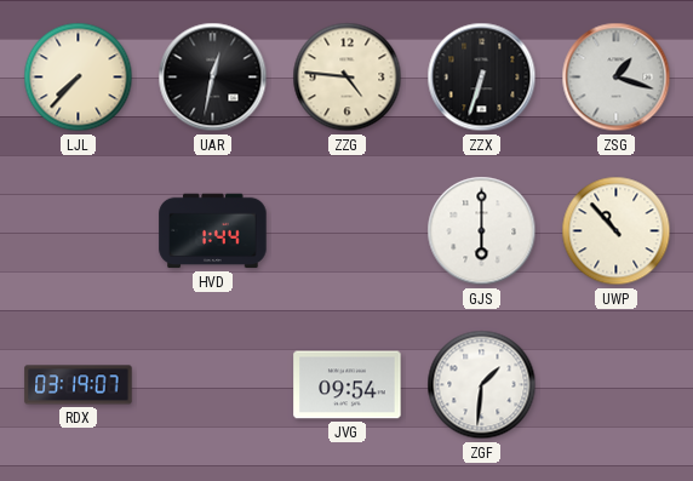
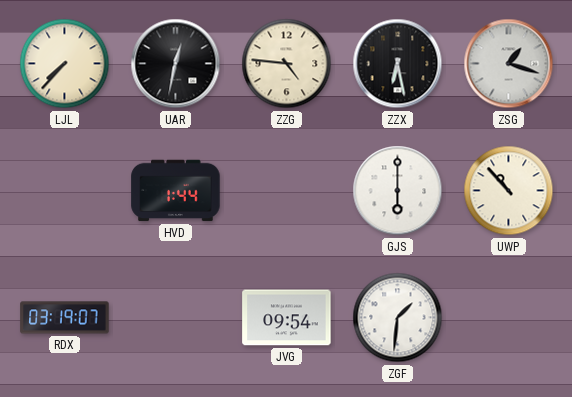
ZZX: 6:33 -> 6:28 (398, 64)
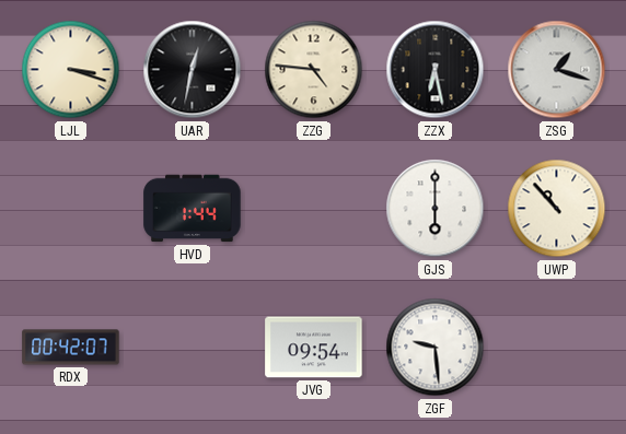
LJL: 7:37 -> 3:18 (71, 70)
RDX: 03:19 -> 00:42 (71, 348)
ZGF: 1:31 -> 9:29 (436, 348)
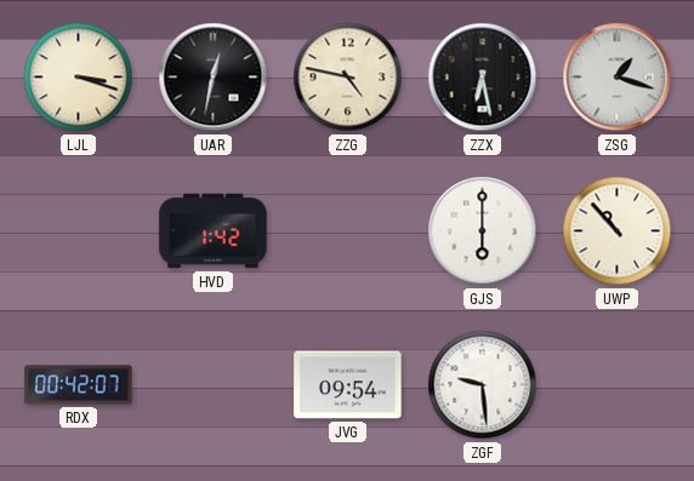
ZZG: 4:46 -> 4:47 (348, 78)
HVD: 1:44 -> 1:42 (214, 231)
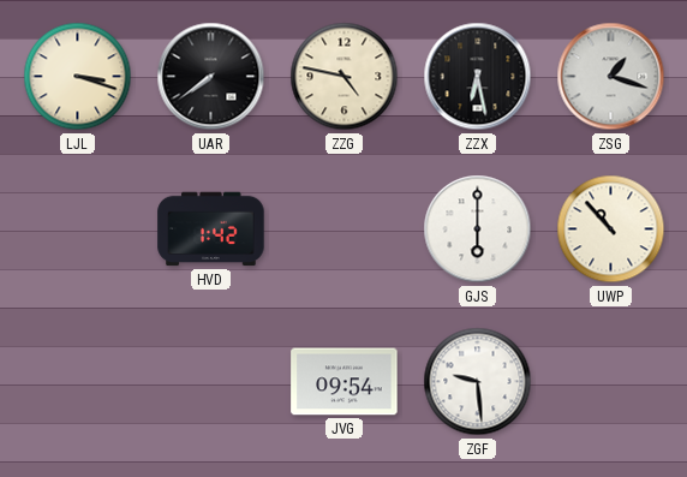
UAR: 12:32 -> 7:39 (211, 77)
RDX: 00:42 -> none (79, 385)
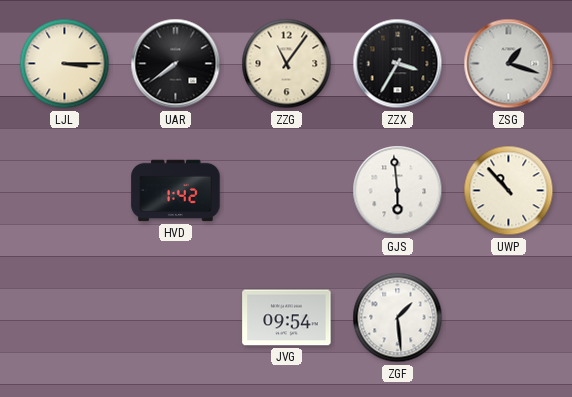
LJL: 3:18 -> 3:15 (65, 64)
ZZG: 4:47 -> 11:06 (287, 64)
ZZX: 6:28 -> 3:35 (398, 64)
GJS: 6:00 -> 5:59 (398, 191)
ZGF: 9:29 -> 1:29 (398, 318)
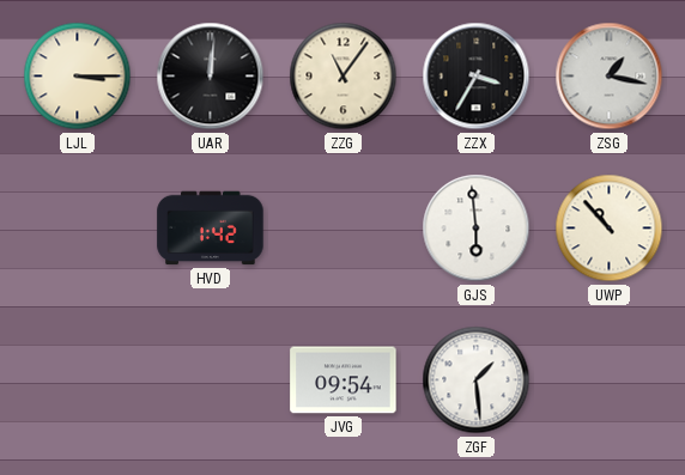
UAR: 7:39 -> 12:01 (211, 77)
ZSG: 1:18 -> 1:17 (610, 77)
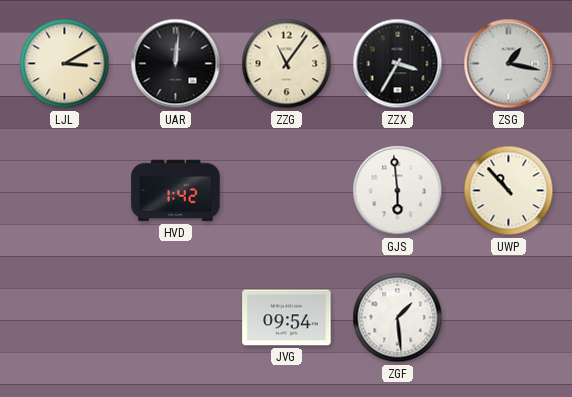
LJL: 3:15 -> 3:10 (65, 64)
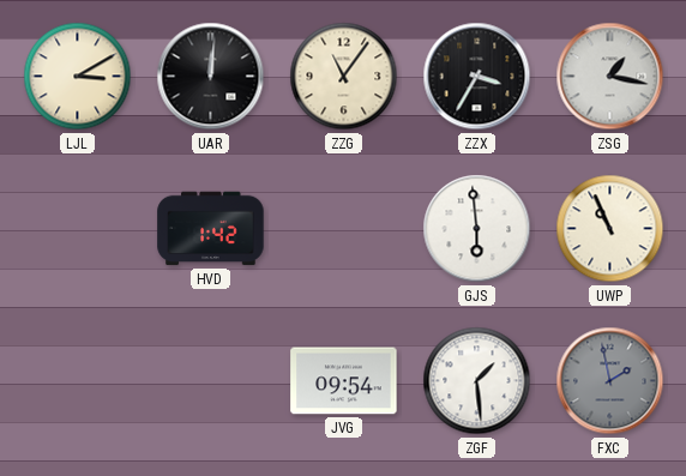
UWP: 10:53 -> 10:56 (610, 229)
FXC: none -> 1:58 (610, 381)
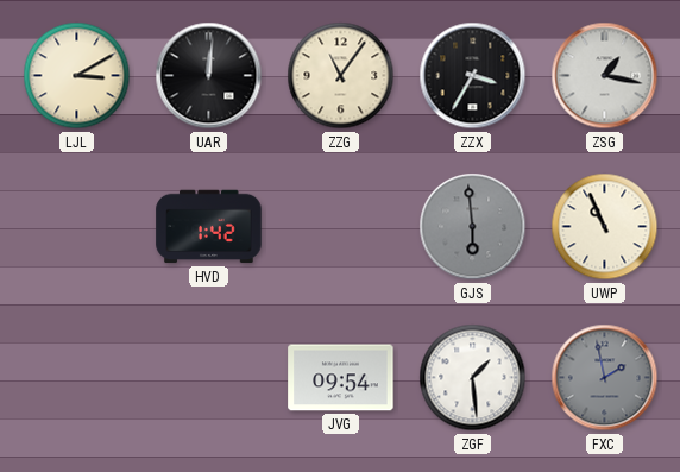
GJS dial: white -> grey (473, 227)
